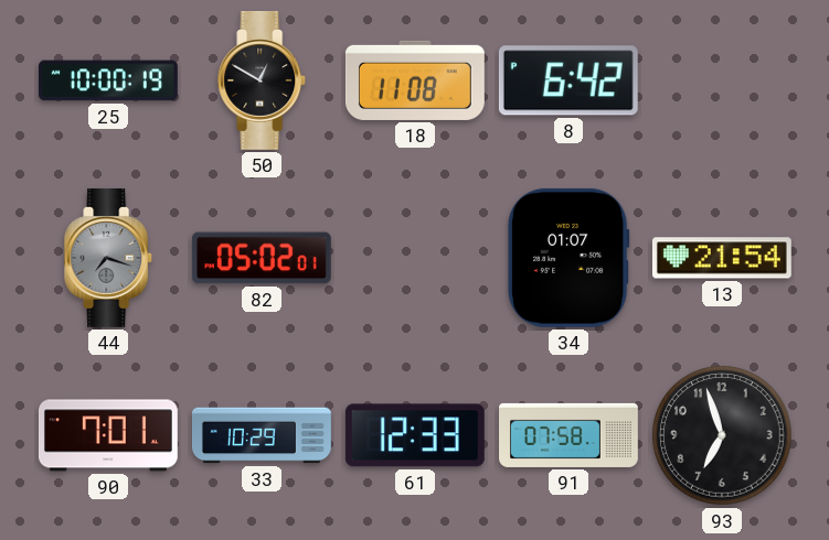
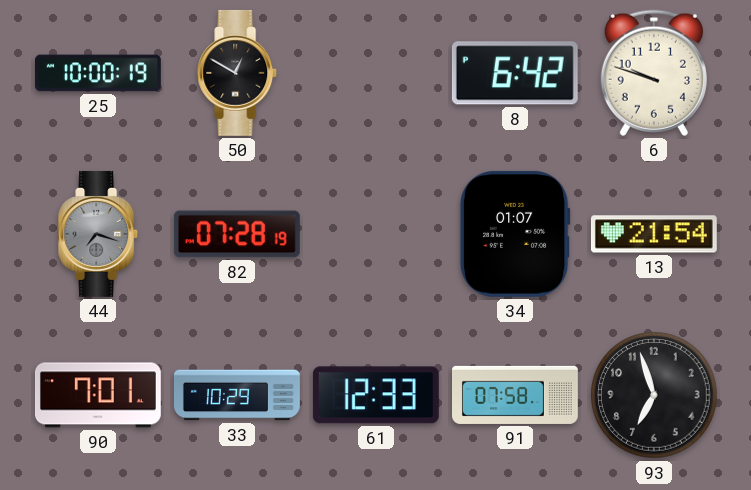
18: 11:08 -> none (415, 80)
6: none -> 9:48 (654, 73)
82: 05:02 -> 07:28 (237, 234)
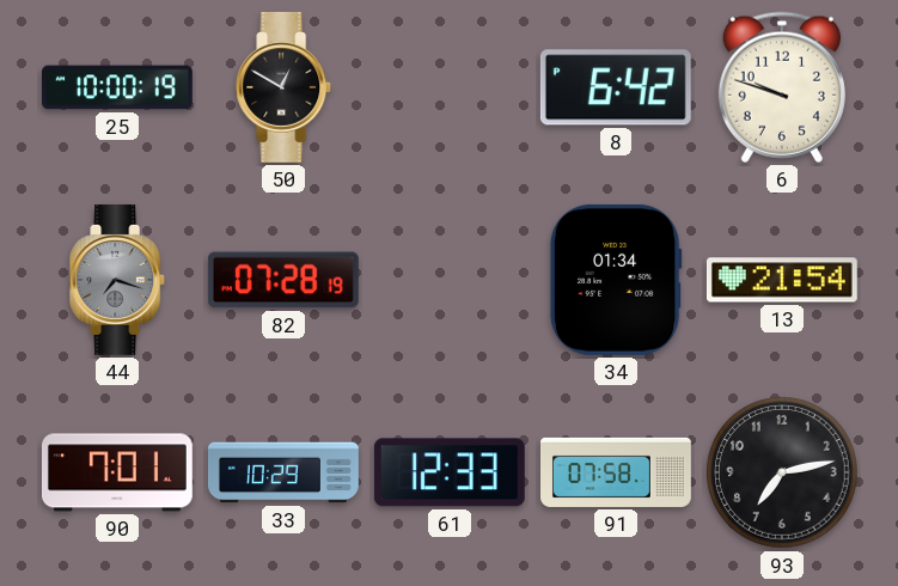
34: 01:07 -> 01:34 (616, 280)
93: 6:57 -> 7:13 (782, 472)
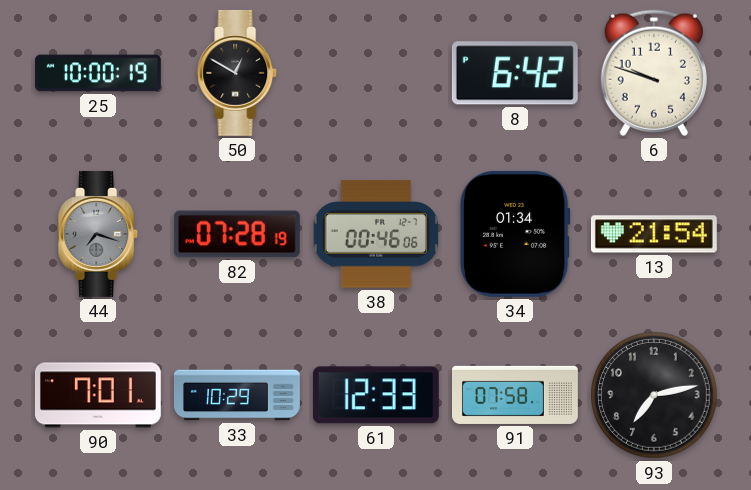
38: none -> 00:46 (376, 234)
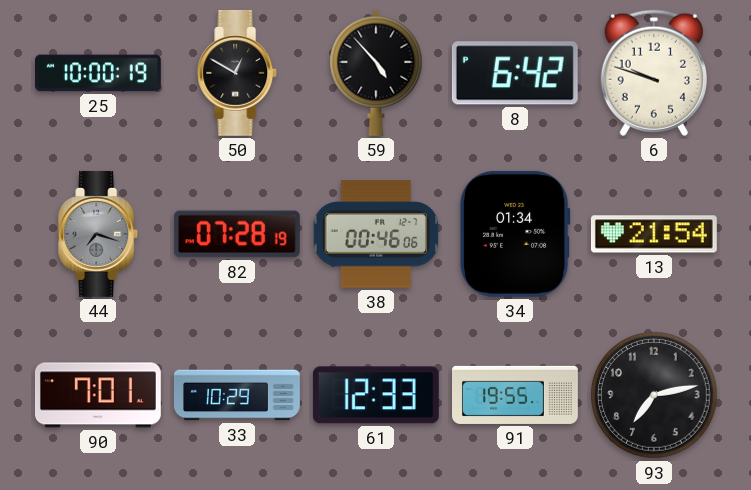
59: none -> 4:53 (376, 73)
91: 07:58 -> 19:55 (516, 395)
